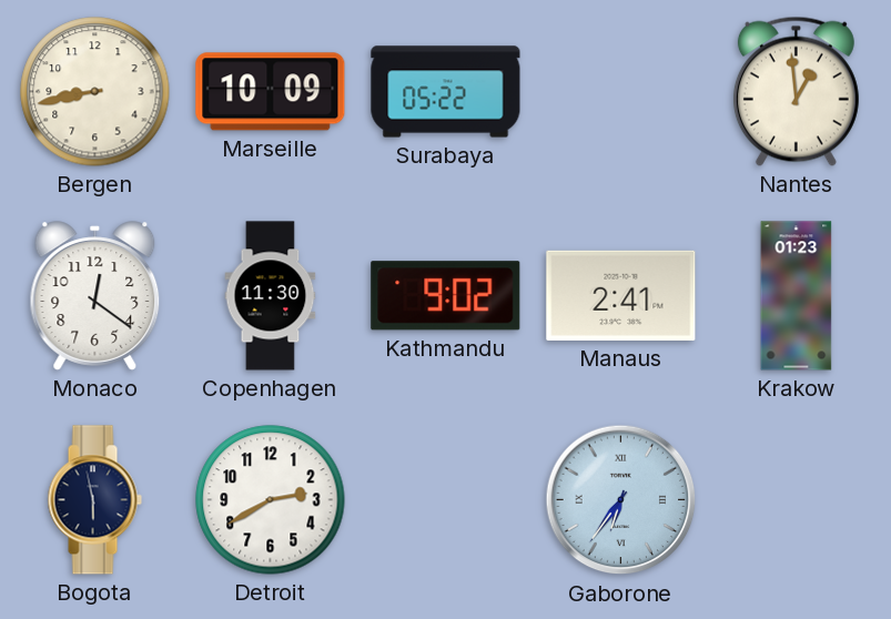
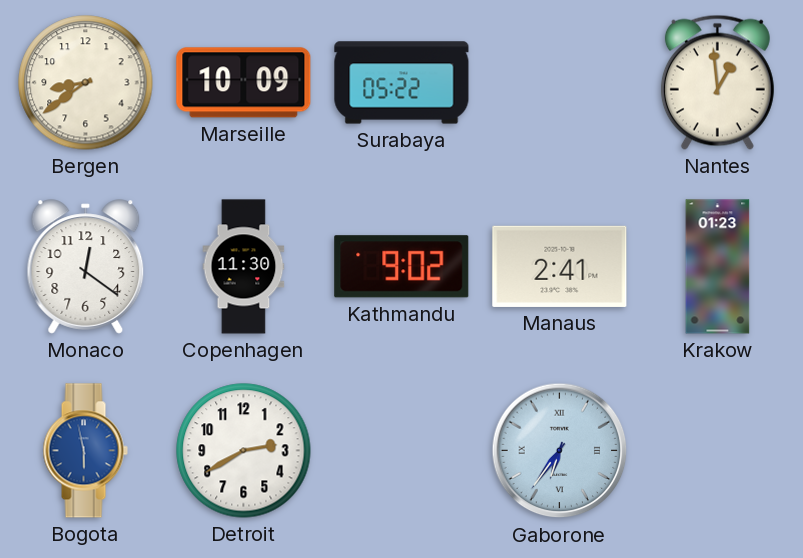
Bergen: 8:43 -> 8:39 (86, 83)
Bogota dial: navy -> blue (85, 451)
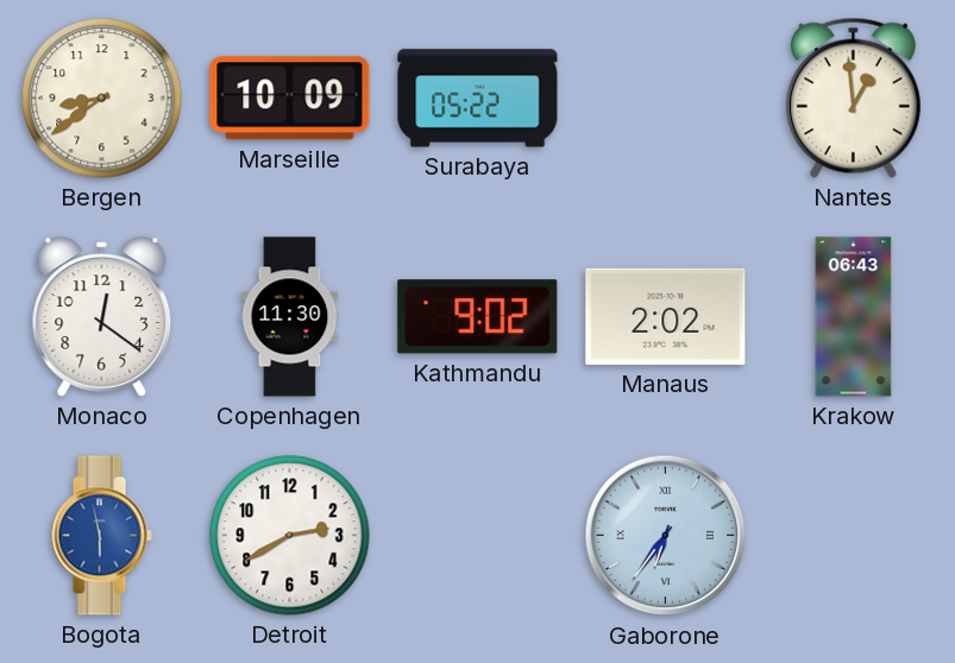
Manaus: 2:41 -> 2:02 (666, 316)
Krakow: 01:23 -> 06:43 (854, 317)
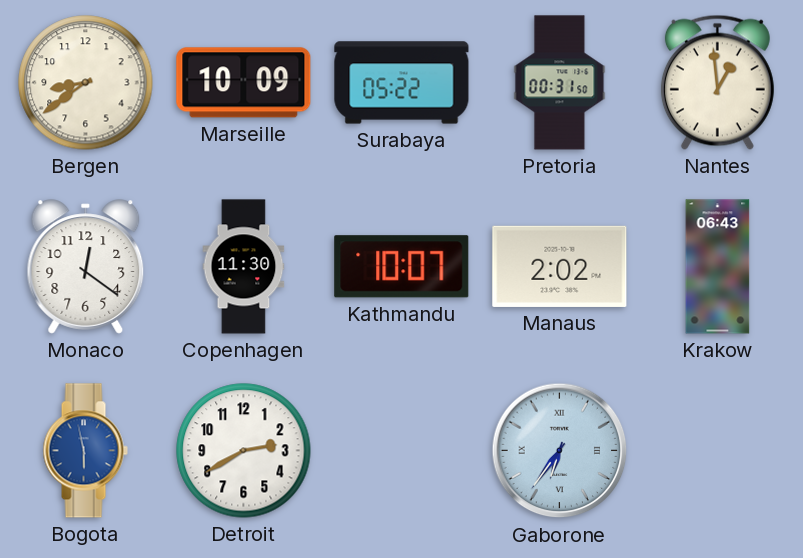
Pretoria: none -> 00:31 (560, 83)
Kathmandu: 9:02 -> 10:07 (402, 267)
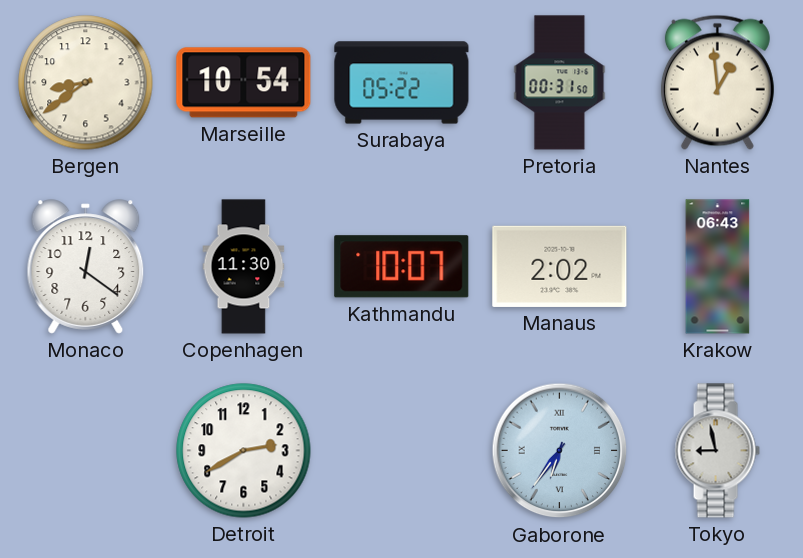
Marseille: 10:09 -> 10:54 (244, 83)
Bogota: 5:58 -> none (85, 451)
Tokyo: none -> 8:58 (717, 451)
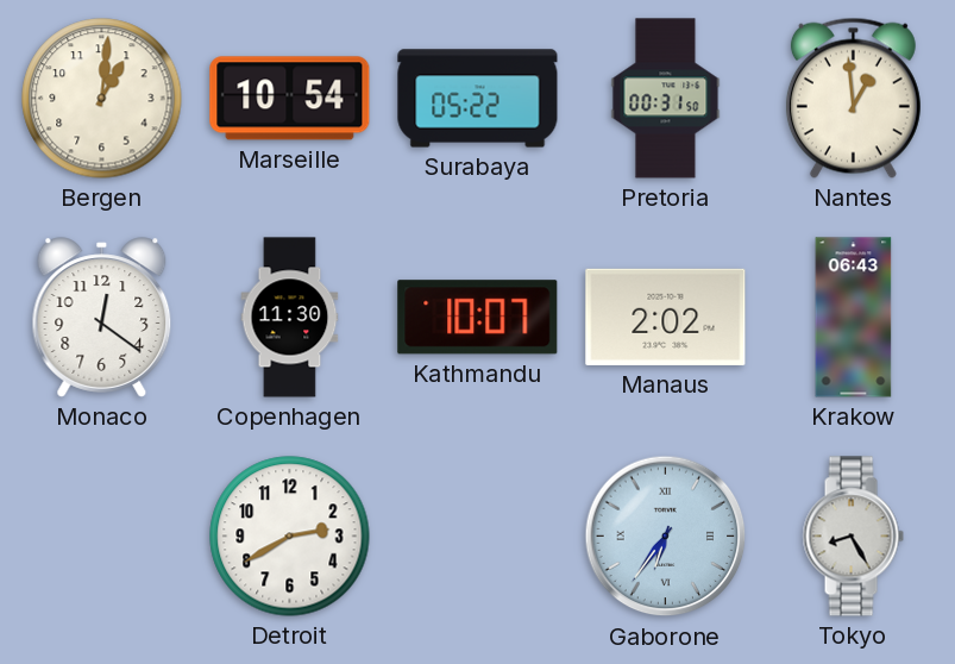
Bergen: 8:39 -> 1:01 (102, 99)
Tokyo: 8:58 -> 8:25 (853, 537)
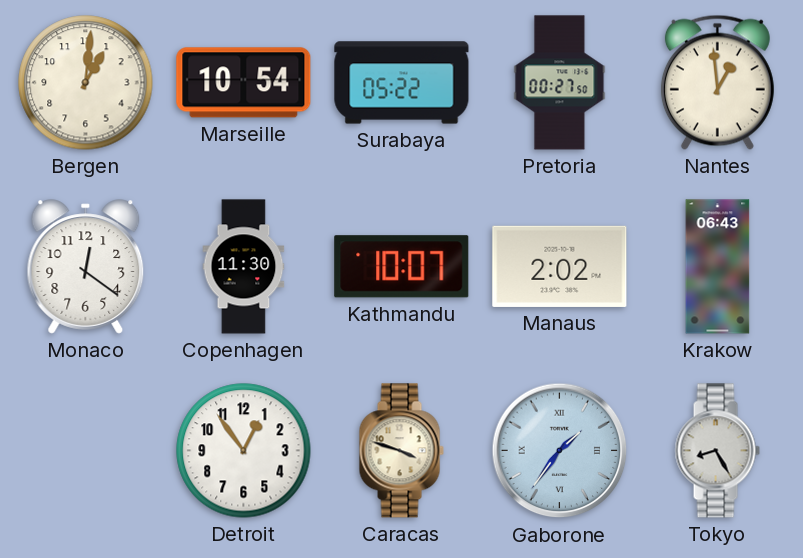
Pretoria: 00:31 -> 00:27 (560, 83)
Detroit: 2:40 -> 12:54 (244, 451)
Caracas: none -> 3:48 (401, 451)
Gaborone: 6:36 -> 1:36 (560, 451)
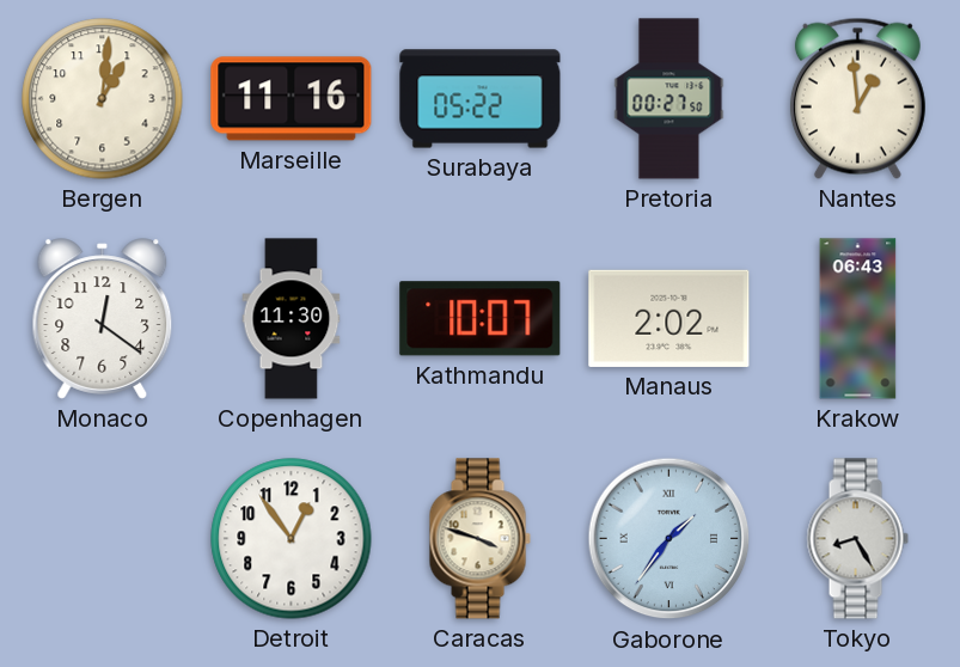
Marseille: 10:54 -> 11:16 (292, 99)
